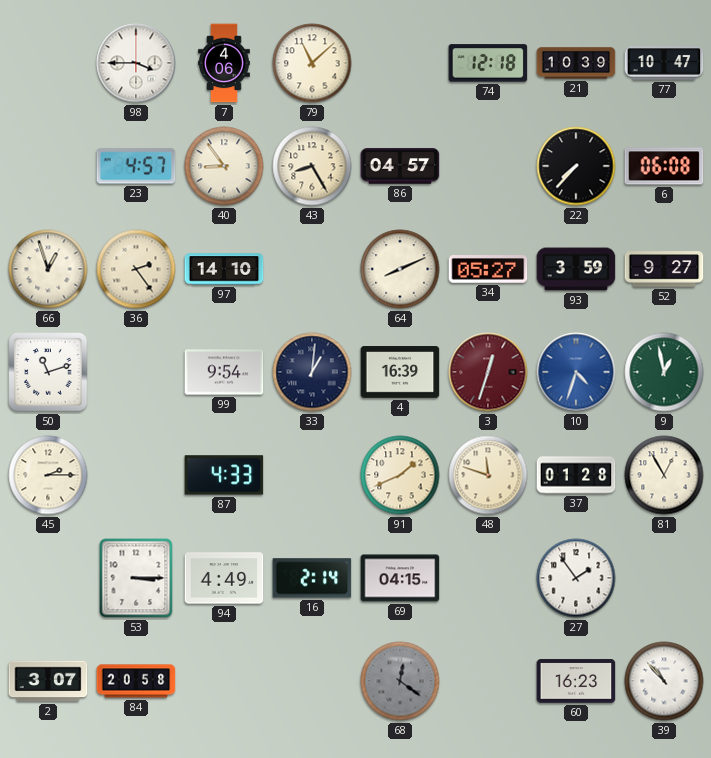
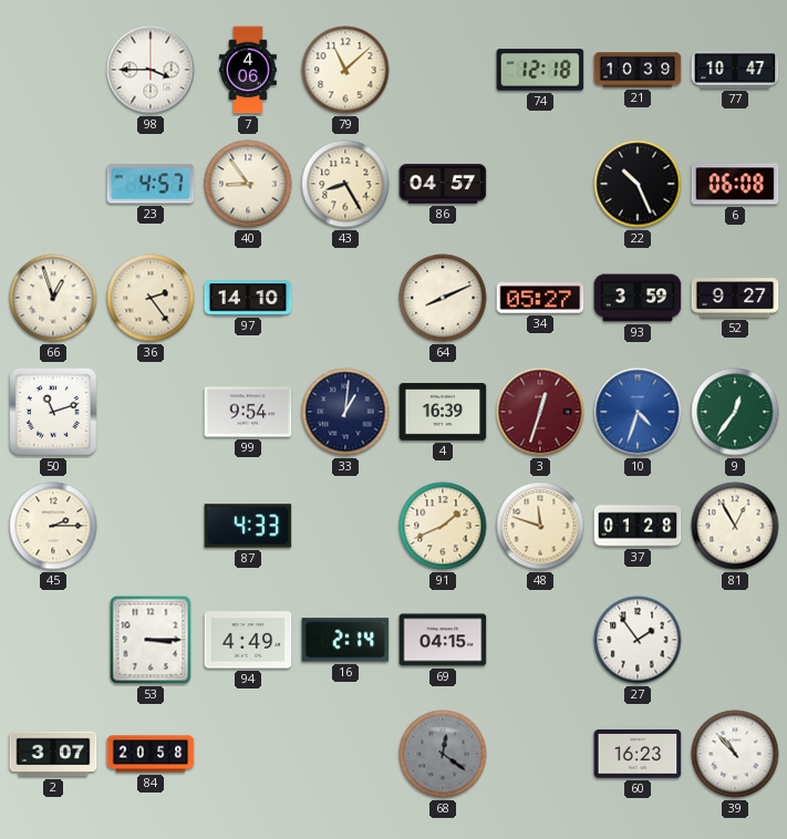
22: 7:37 -> 10:26 (638, 184)
9: 12:58 -> 12:36 (735, 412)
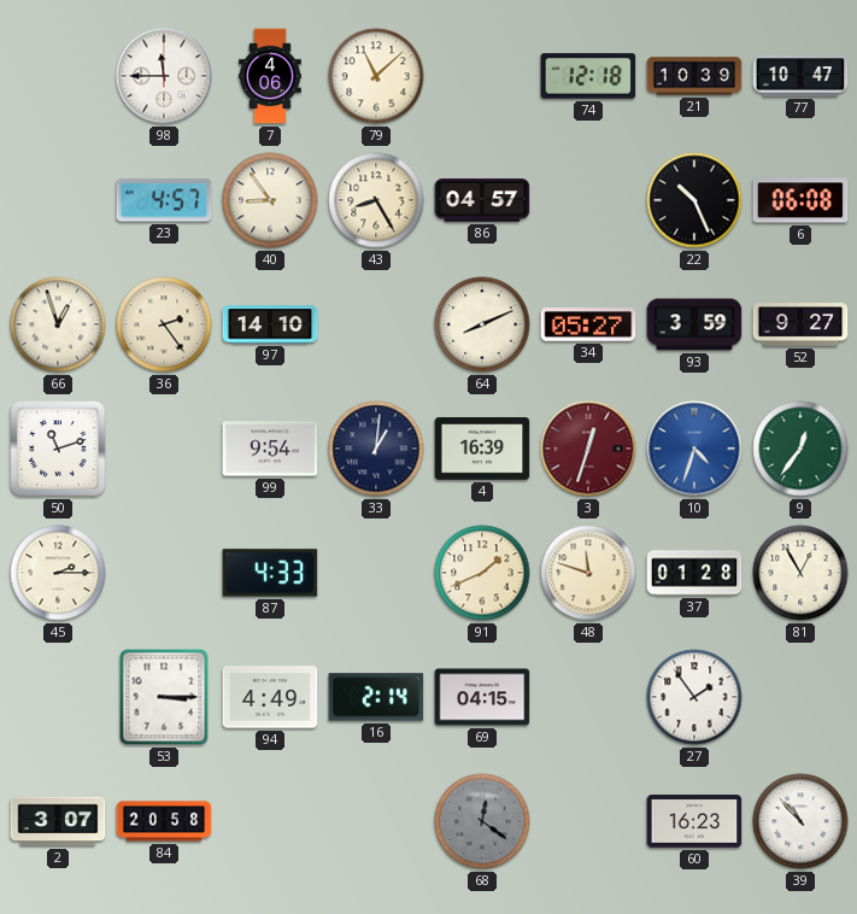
98: 3:45 -> 11:45 (164, 76)
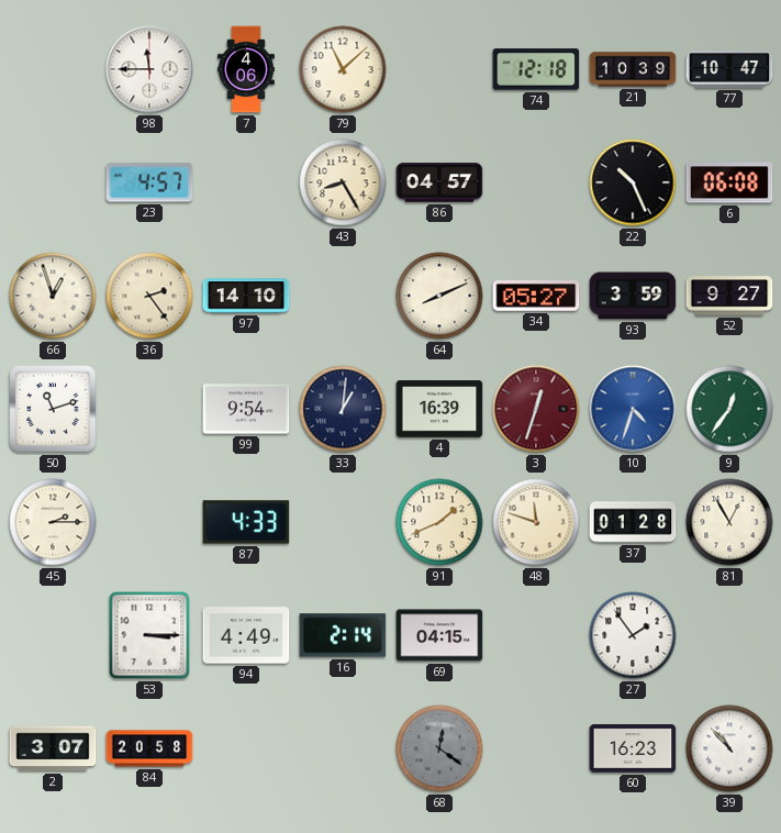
40: 8:54 -> none (270, 200)
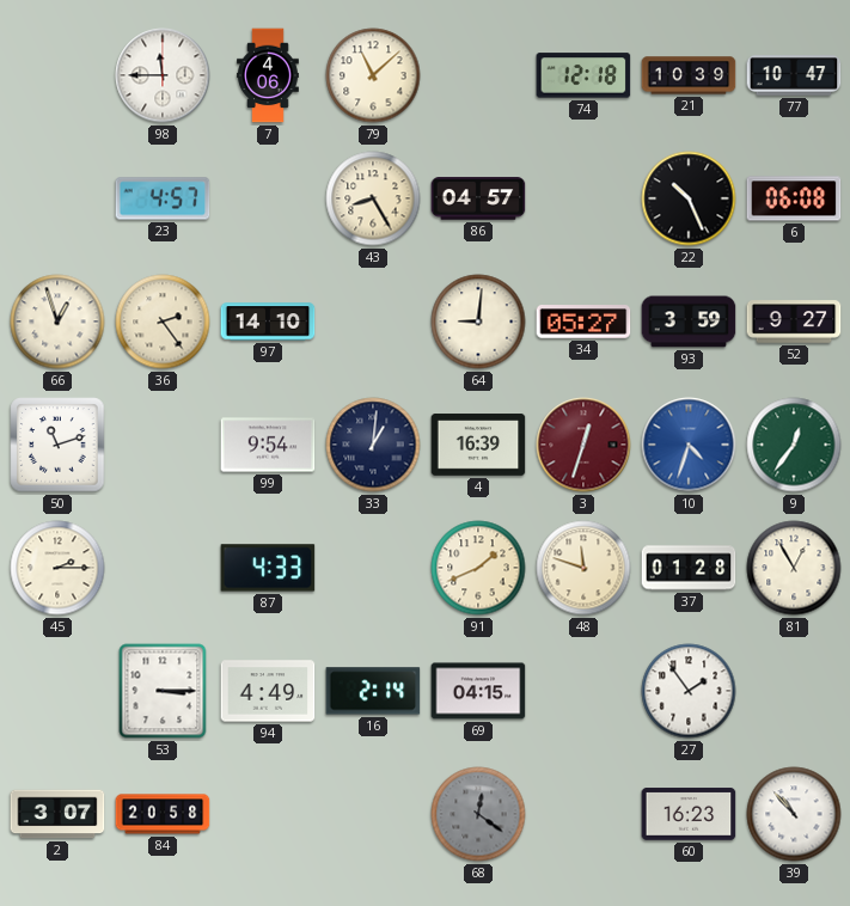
64: 8:11 -> 9:01 (478, 322)
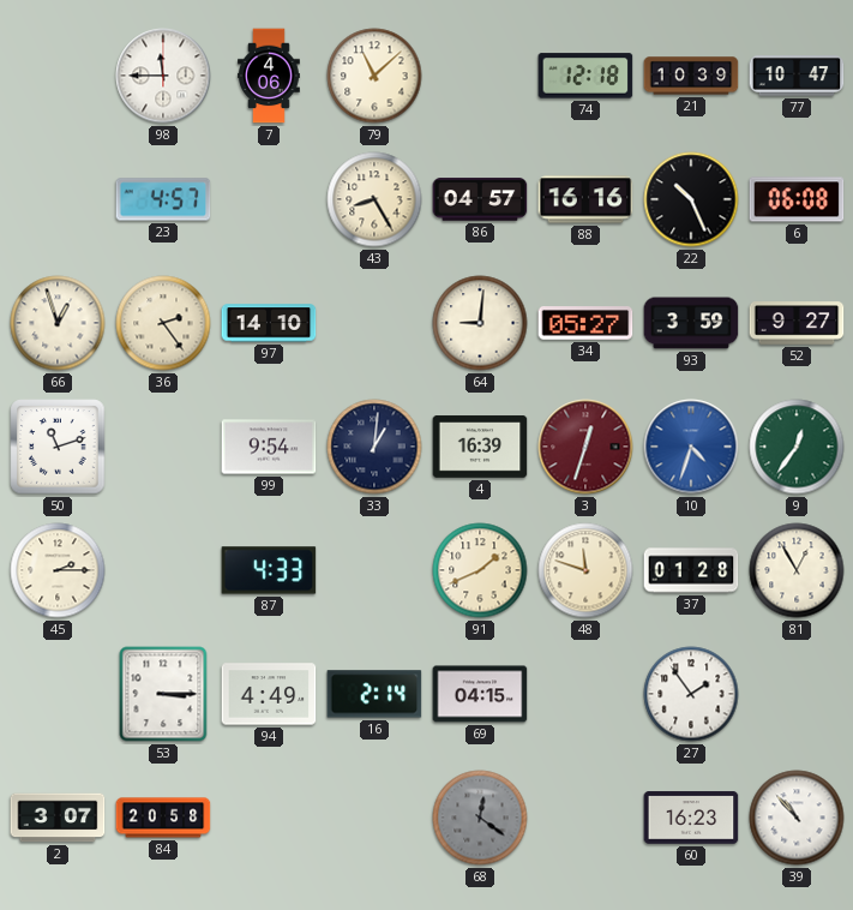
88: none -> 16:16 (585, 199)
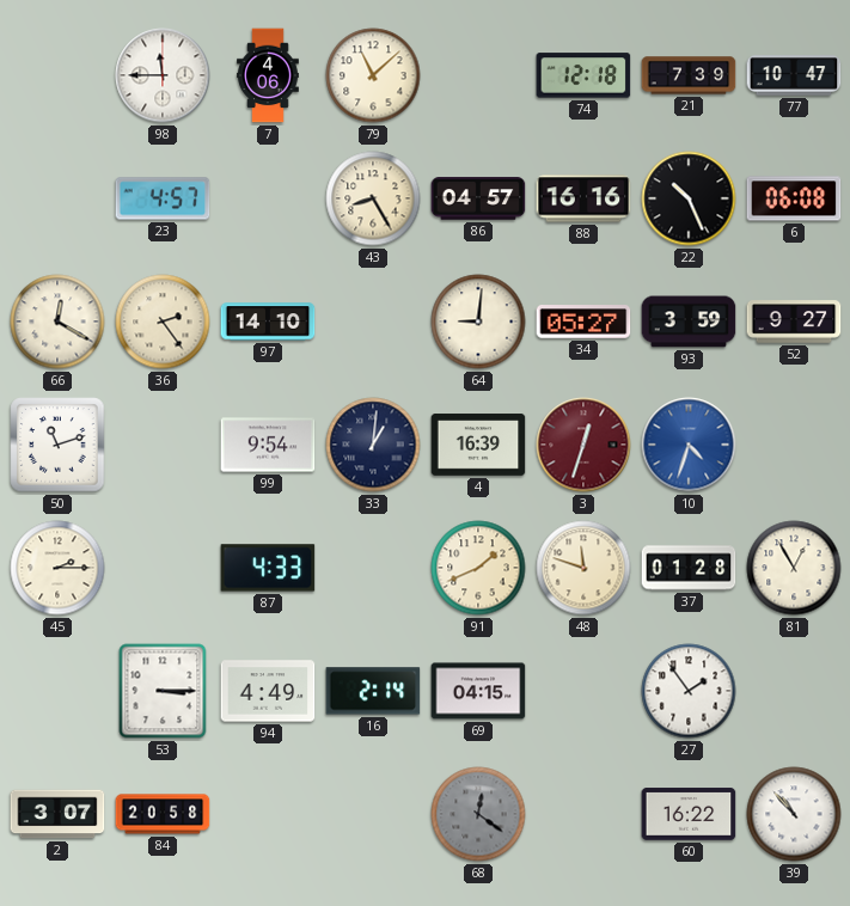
21: 10:39 -> 7:39 (689, 75)
66: 12:57 -> 12:20 (57, 322)
9: 12:36 -> none (797, 447)
60: 16:23 -> 16:22 (689, 814)
